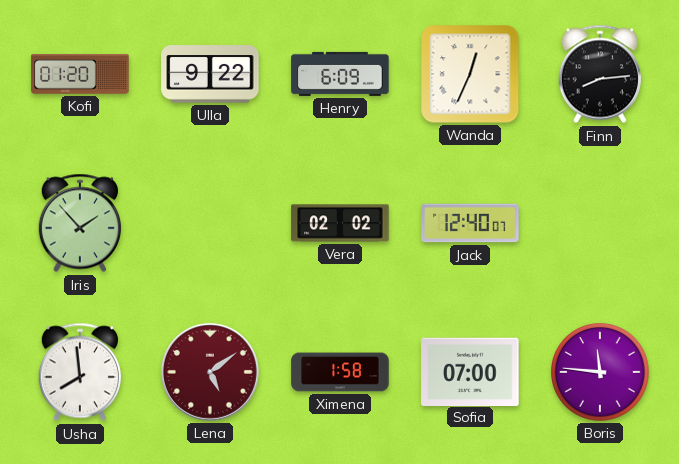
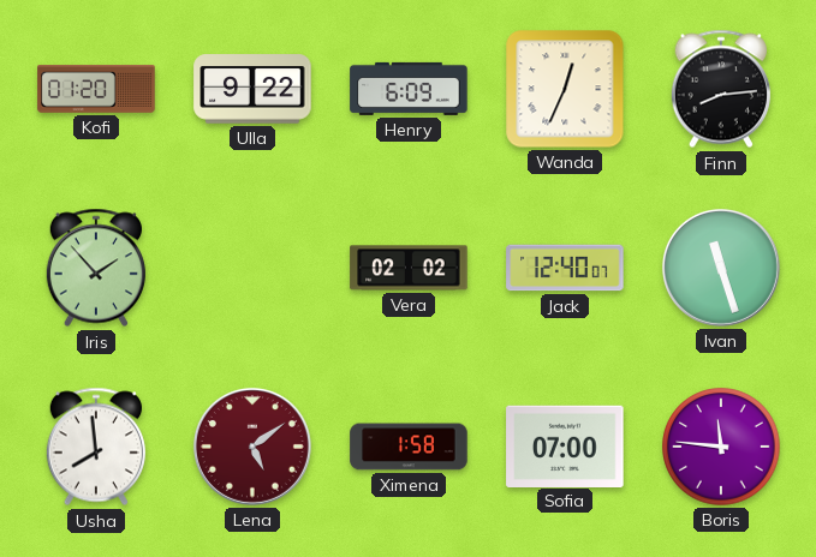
Ivan: none -> 11:27 (721, 268)
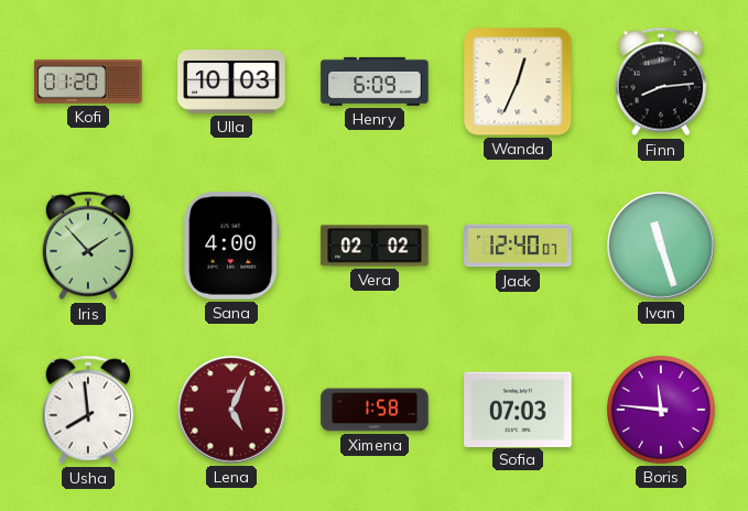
Ulla: 9:22 -> 10:03 (231, 81)
Sana: none -> 4:00 (231, 246)
Lena: 5:09 -> 5:04 (231, 410)
Sofia: 07:00 -> 07:03 (518, 409)
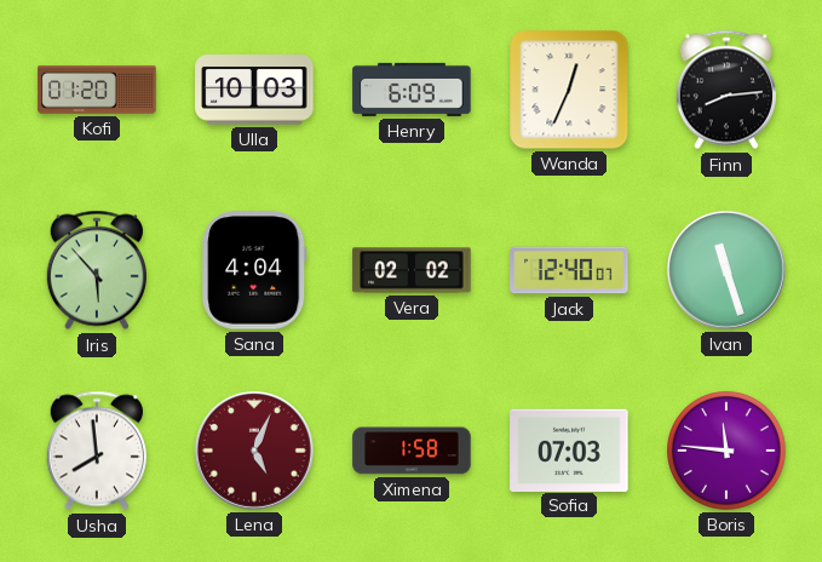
Iris: 1:53 -> 5:53 (97, 270)
Sana: 4:00 -> 4:04 (254, 270)
